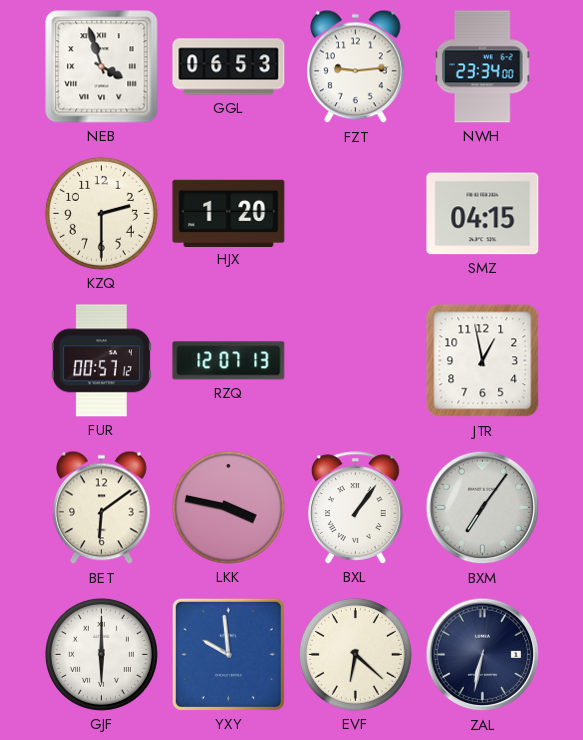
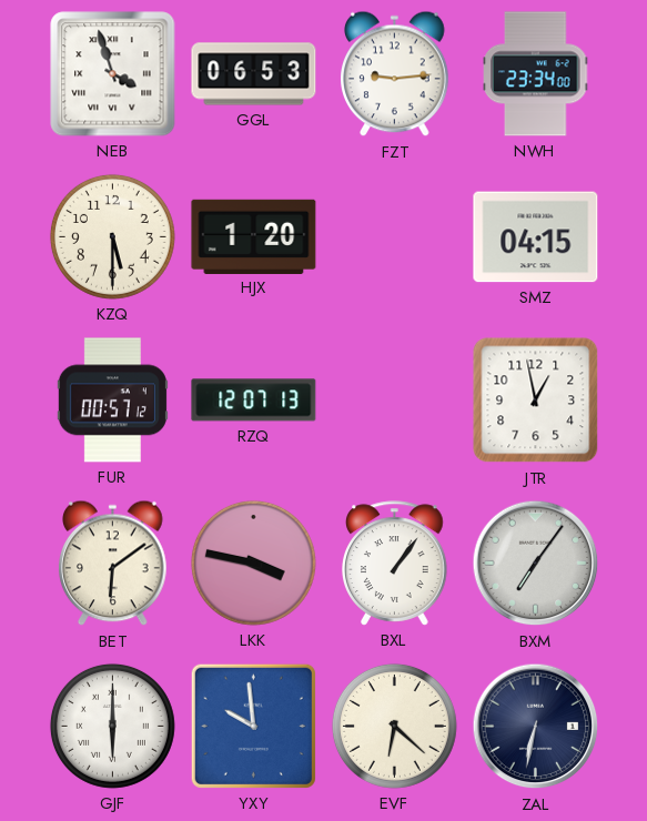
KZQ: 2:30 -> 5:30 (112, 236)
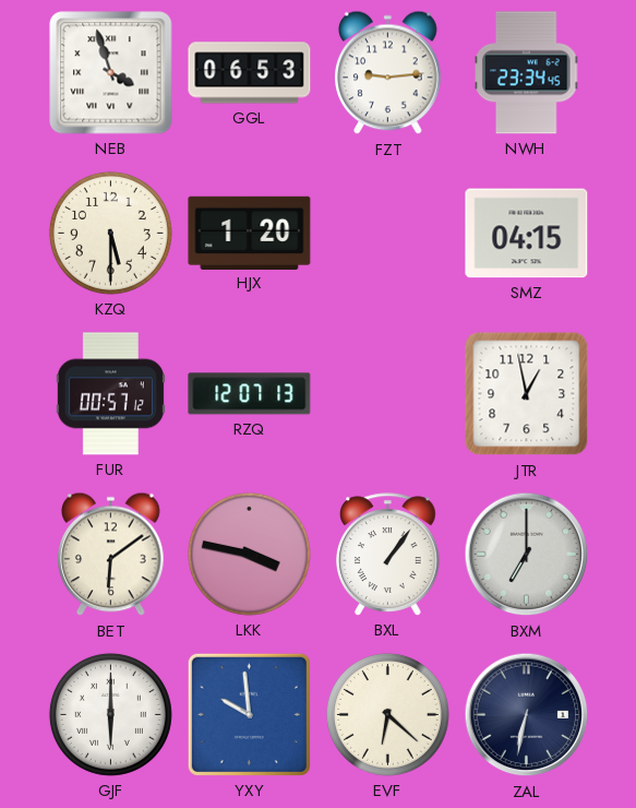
NWH: 23:34:00 -> 23:34:45 (527, 73)
BXM: 7:06 -> 7:00 (527, 555)
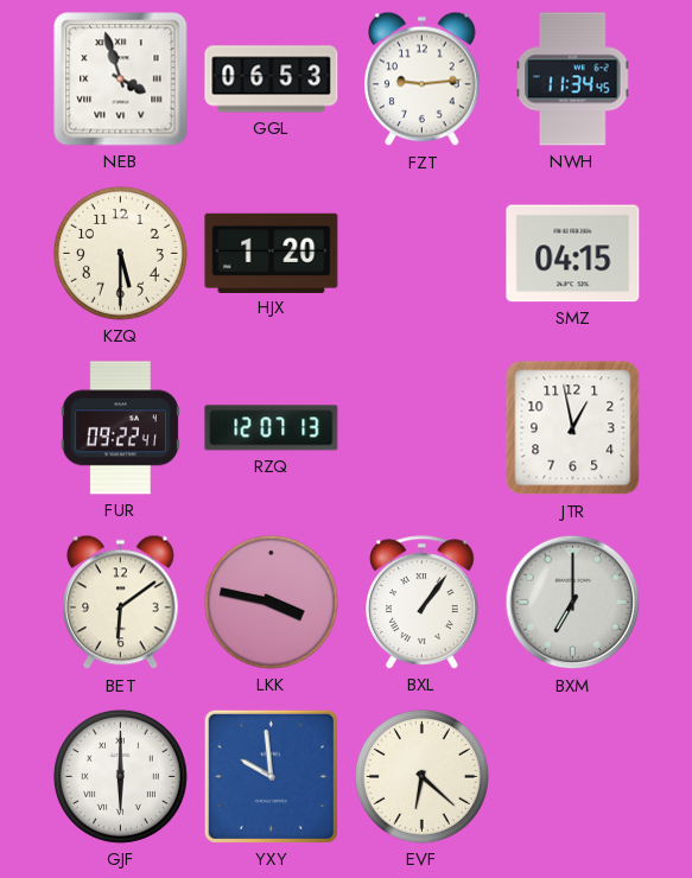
NWH: 23:34 -> 11:34 (573, 79)
FUR: 00:57 -> 09:22 (120, 428)
ZAL: 6:32 -> none (527, 715)
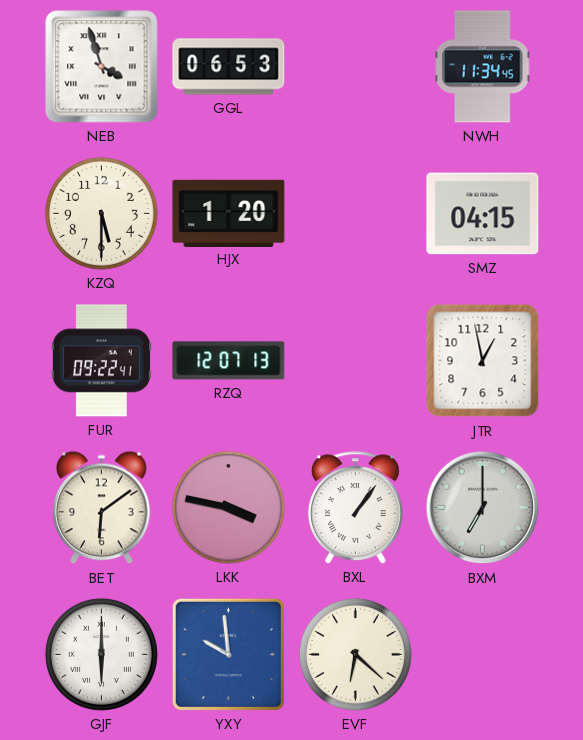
FZT: 9:14 -> none (423, 79)
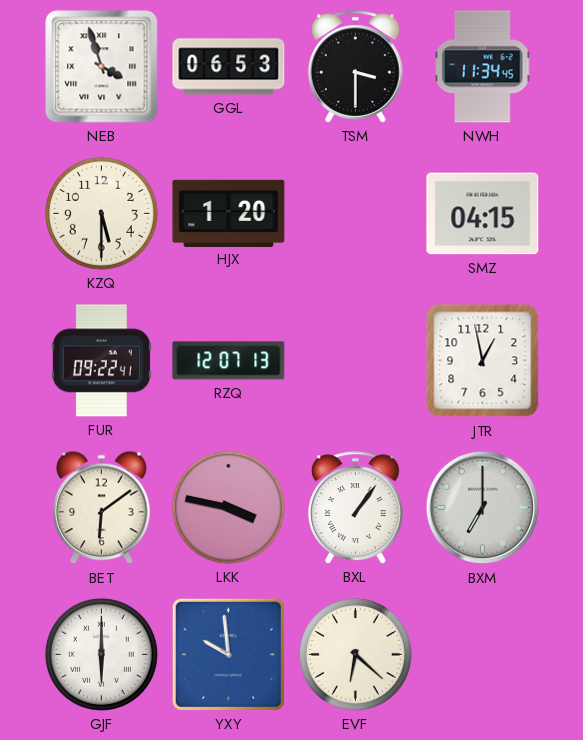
TSM: none -> 3:30 (356, 67)
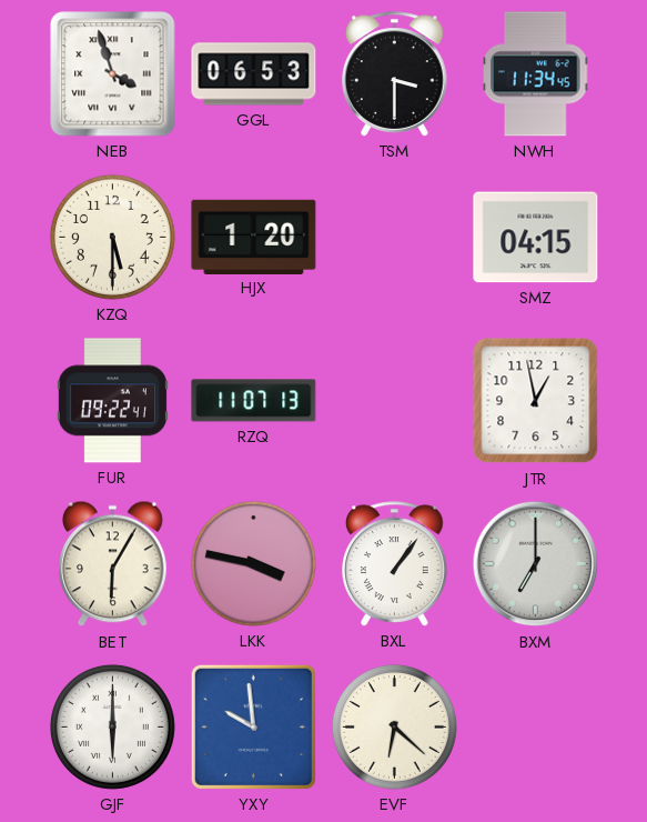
RZQ: 12:07 -> 11:07 (254, 401)
BET: 6:09 -> 6:05 (113, 564)
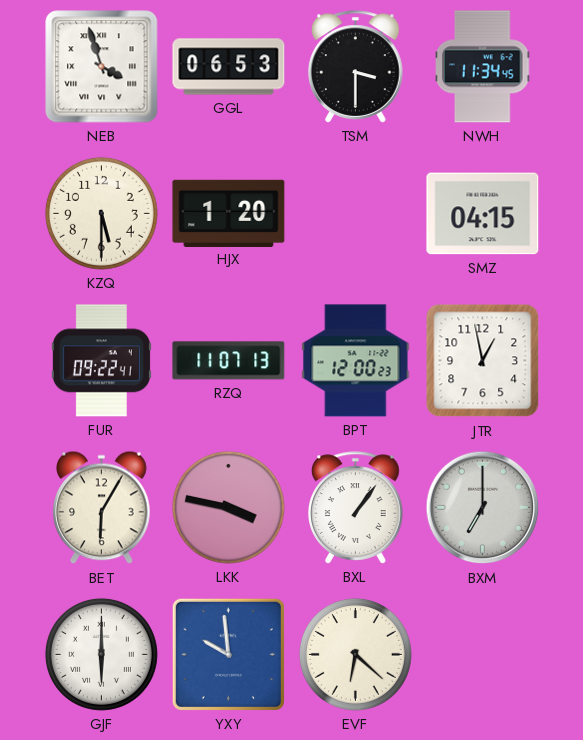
BPT: none -> 12:00 (356, 361)
